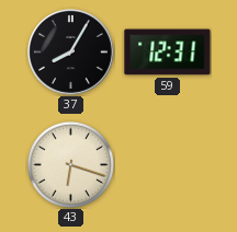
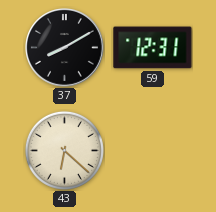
37: 8:05 -> 8:10 (65, 48)
43: 6:18 -> 6:22 (64, 150)
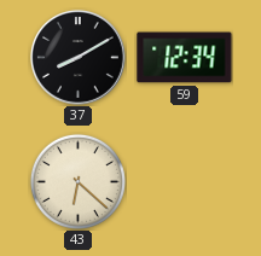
59: 12:31 -> 12:34 (185, 58)
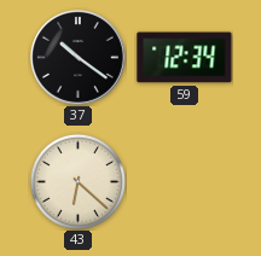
37: 8:10 -> 10:21 (79, 58)
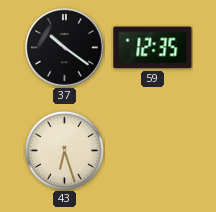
59: 12:34 -> 12:35 (153, 48)
43: 6:22 -> 6:27 (64, 150)
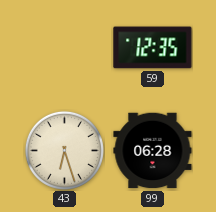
37: 10:21 -> none (65, 48)
99: none -> 06:28 (153, 151)
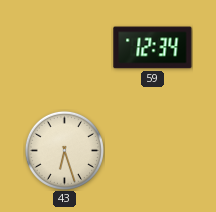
59: 12:35 -> 12:34 (153, 48)
99: 06:28 -> none (153, 151)
